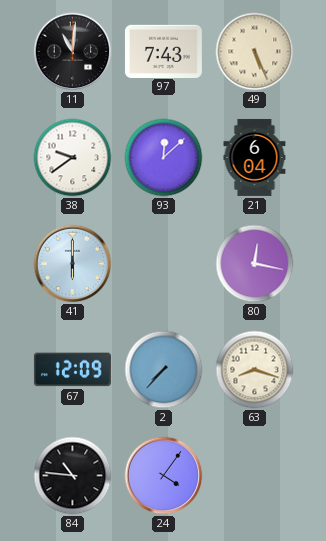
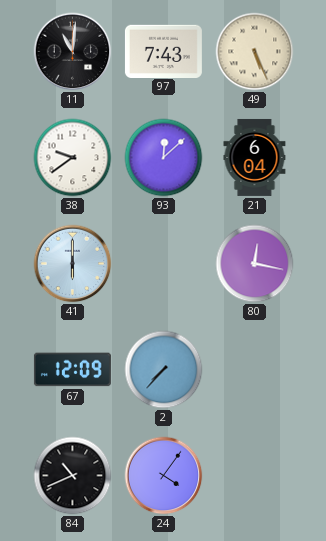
63: 8:18 -> none (255, 370)
84: 10:46 -> 10:41 (73, 476)
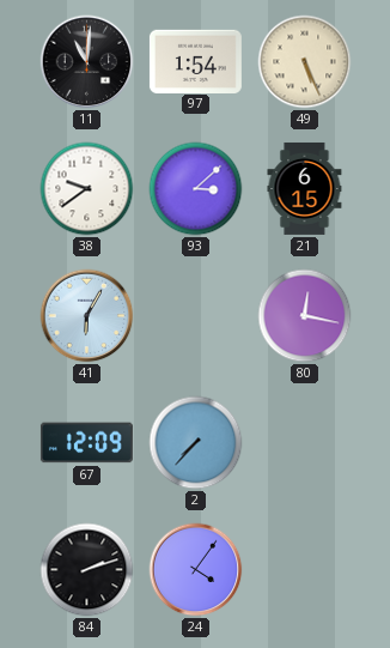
97: 7:43 -> 1:54 (195, 61)
93: 12:08 -> 3:08 (196, 189)
21: 6:04 -> 6:15 (305, 188)
41: 6:00 -> 6:05 (87, 316)
84: 10:41 -> 2:12 (87, 570)
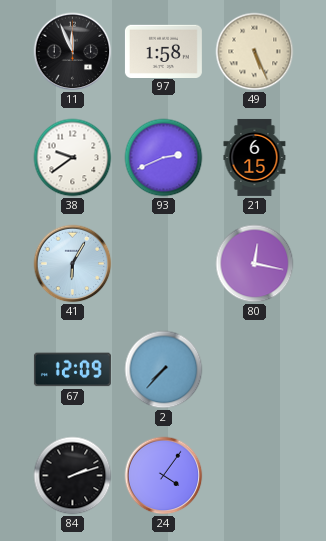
11: 11:01 -> 11:56 (73, 52)
97: 1:54 -> 1:58 (163, 51)
93: 3:08 -> 2:41 (164, 158)
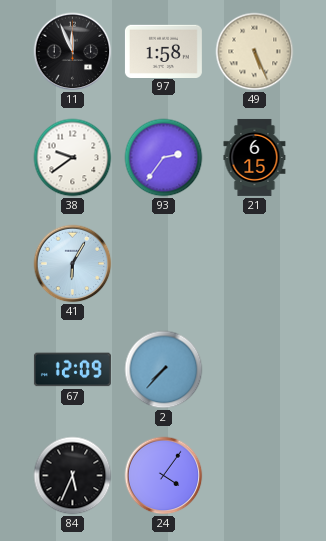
93: 2:41 -> 2:36 (164, 158)
80: 12:17 -> none (255, 264)
84: 2:12 -> 5:34 (73, 476)
